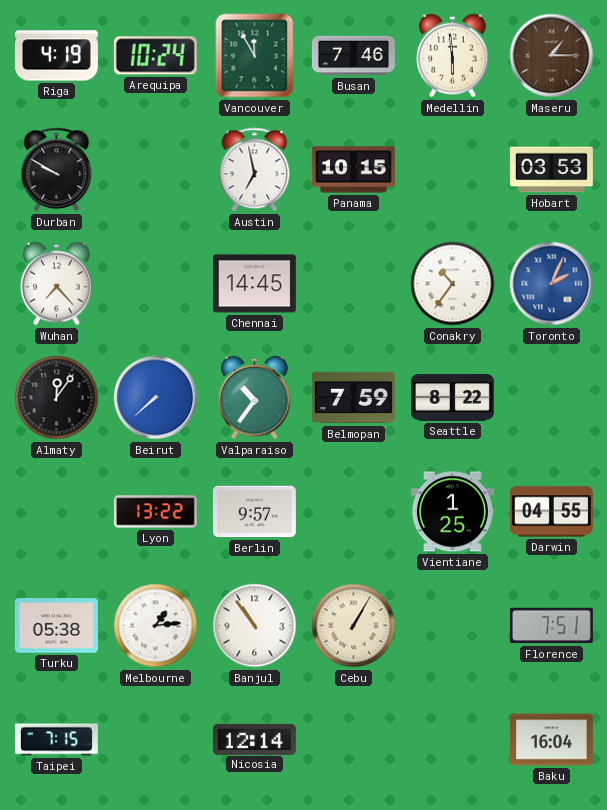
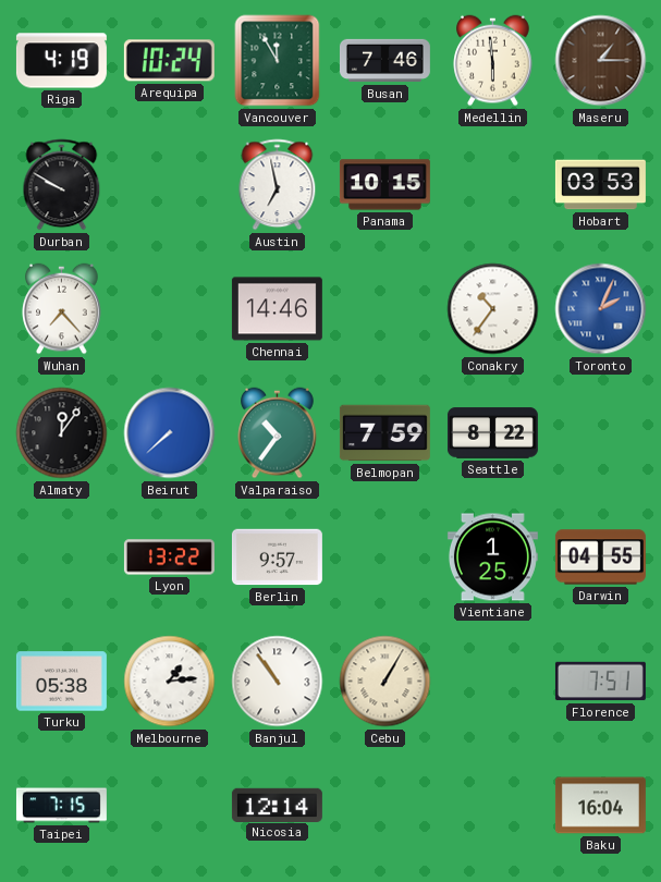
Chennai: 14:45 -> 14:46 (277, 309)
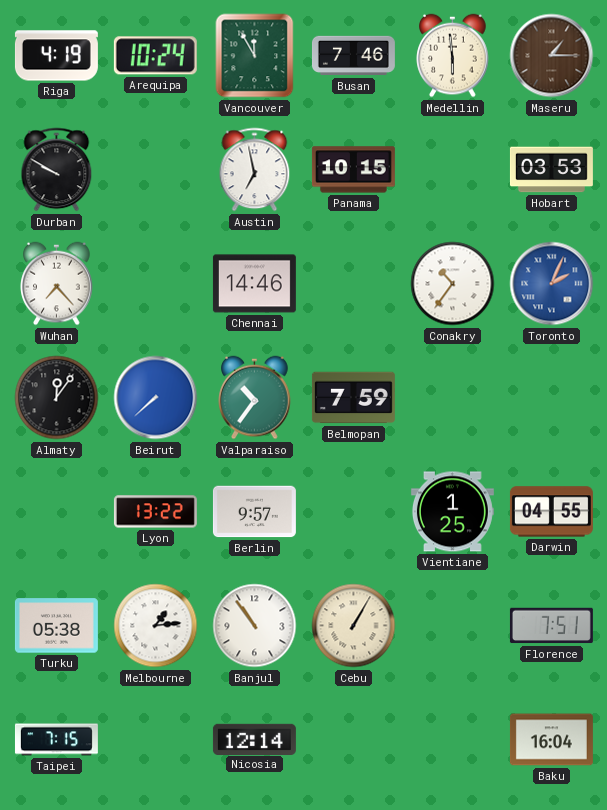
Seattle: 8:22 -> none (492, 433)
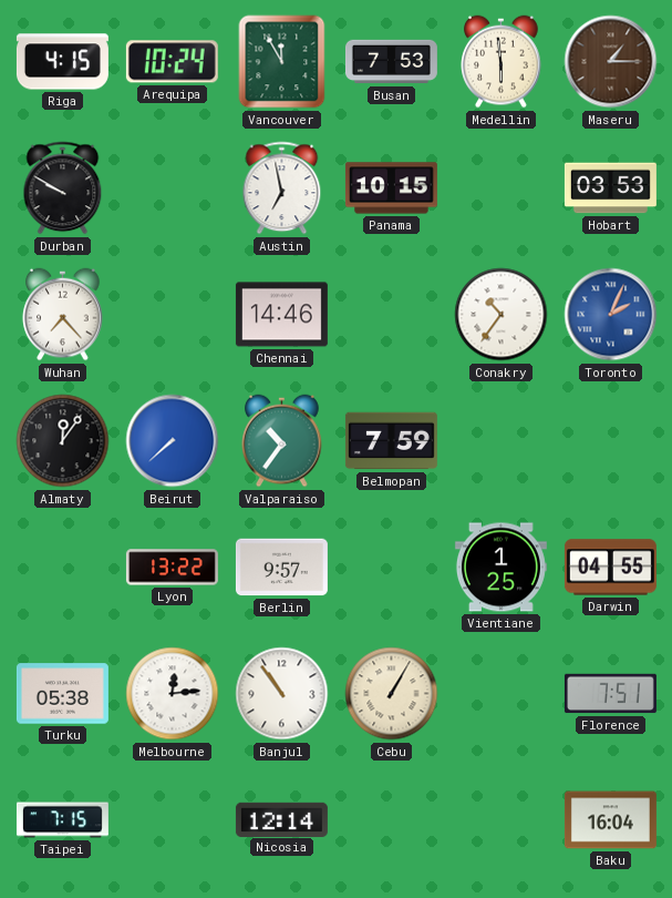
Riga: 4:19 -> 4:15 (62, 62)
Busan: 7:46 -> 7:53 (391, 62)
Melbourne: 1:14 -> 12:14 (173, 694)
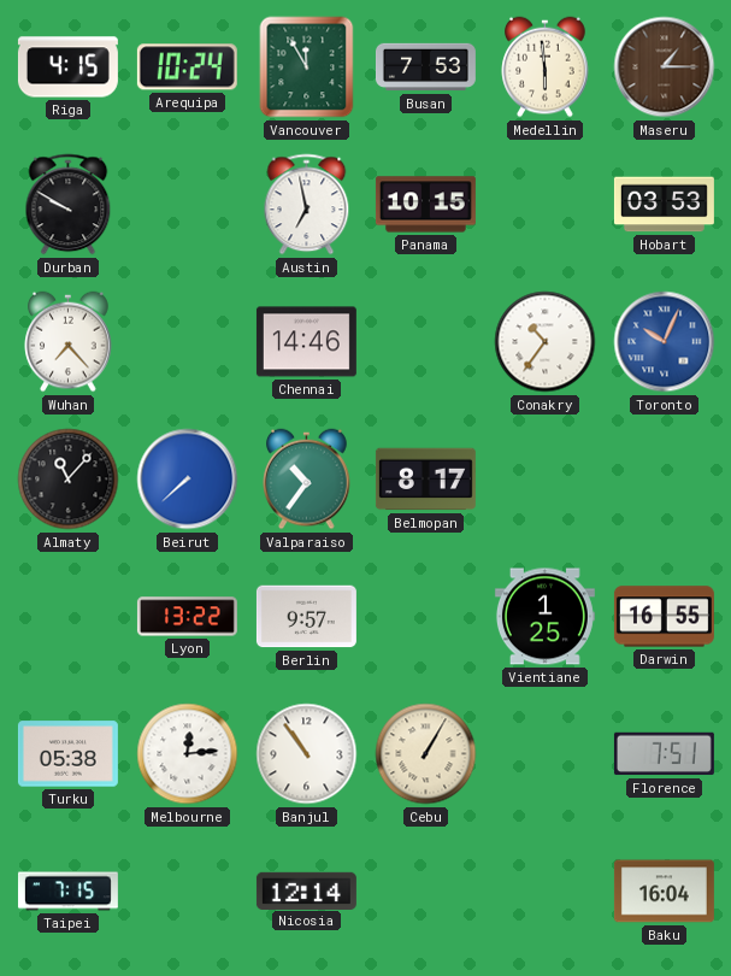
Toronto: 2:04 -> 10:04 (665, 342)
Almaty: 12:06 -> 11:07 (69, 480)
Belmopan: 7:59 -> 8:17 (425, 480)
Darwin: 04:55 -> 16:55 (664, 617)
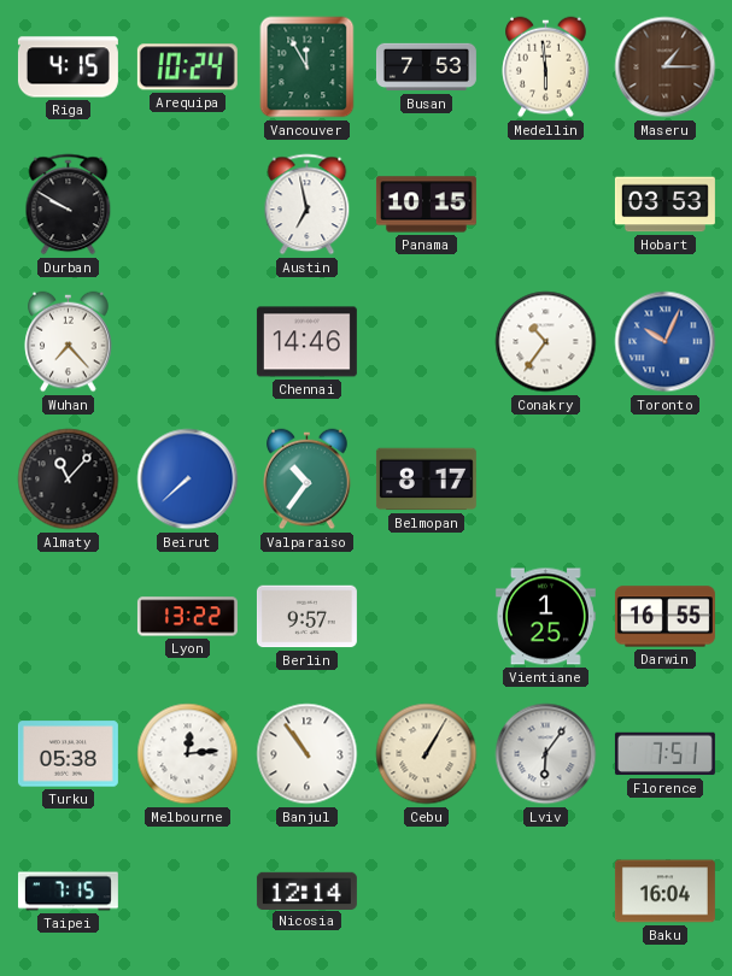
Lviv: none -> 6:06 (546, 754)
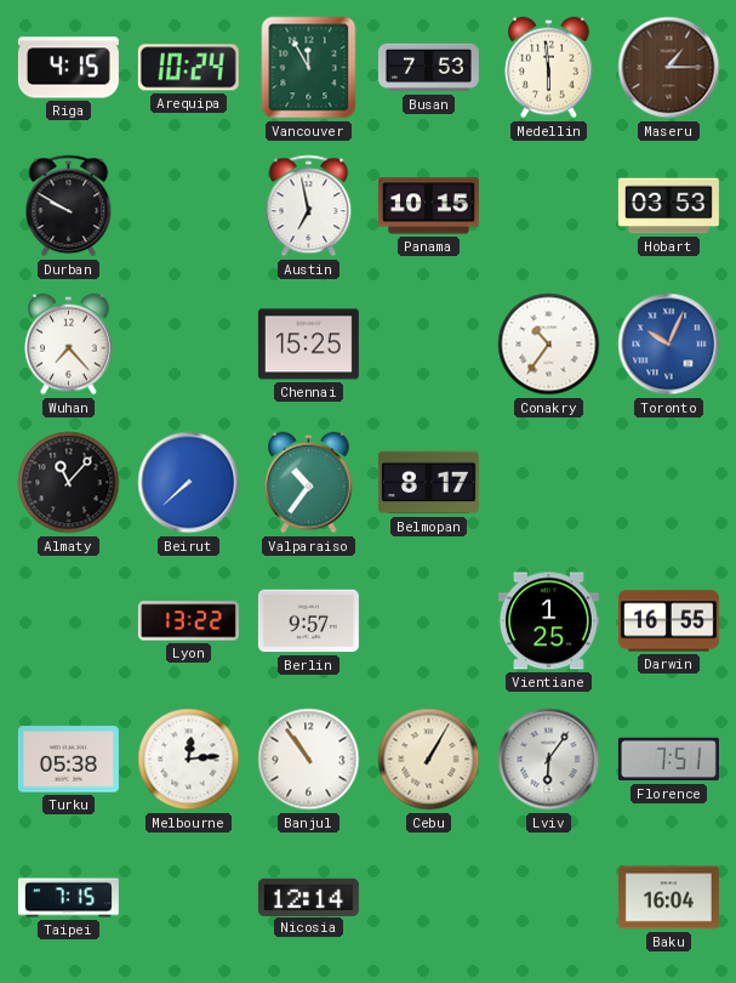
Chennai: 14:46 -> 15:25 (308, 345)
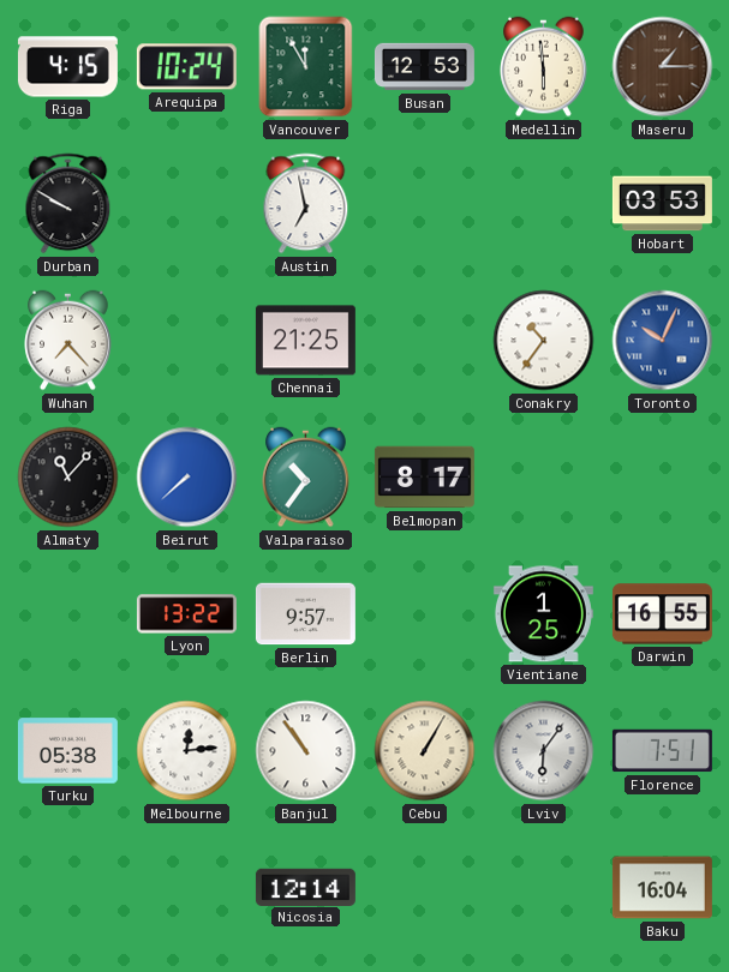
Busan: 7:53 -> 12:53 (424, 67)
Panama: 10:15 -> none (428, 206)
Chennai: 15:25 -> 21:25 (305, 341)
Taipei: 7:15 -> none (68, 898)
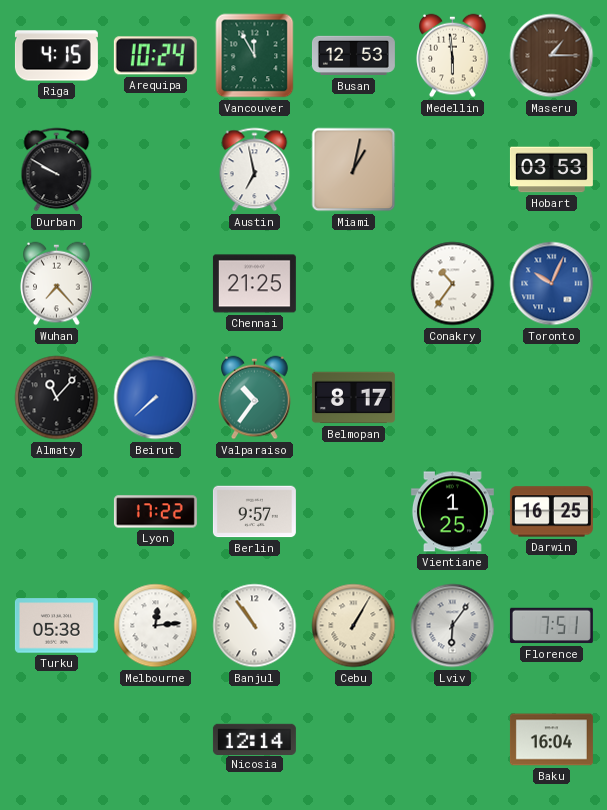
Miami: none -> 1:02 (354, 170)
Lyon: 13:22 -> 17:22 (155, 512)
Darwin: 16:55 -> 16:25 (551, 512)
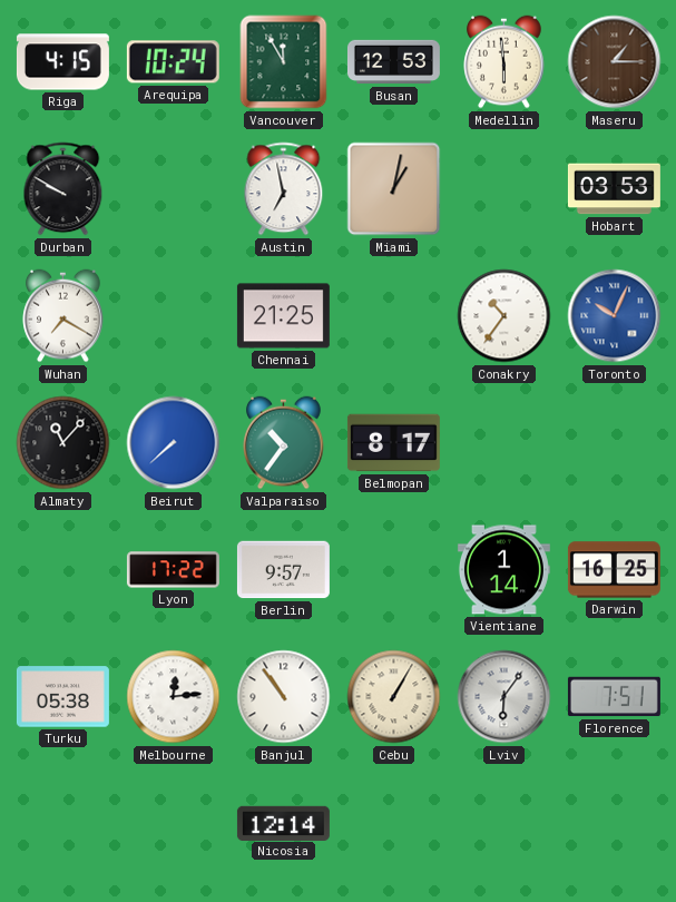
Wuhan: 7:23 -> 7:20 (63, 316)
Vientiane: 1:25 -> 1:14 (503, 570)
Baku: 16:04 -> none (551, 740)
